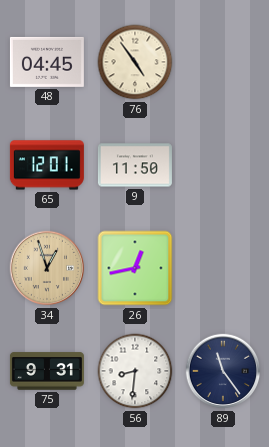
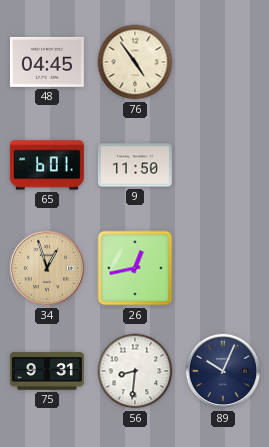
65: 12:01 -> 6:01 (47, 165)
89: 11:24 -> 10:04 (223, 371)
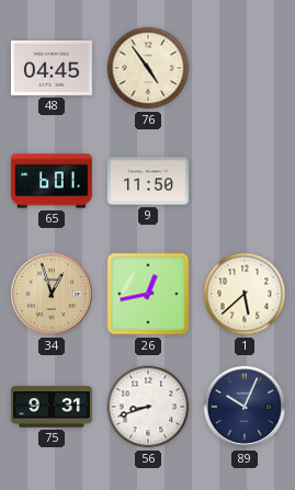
1: none -> 5:38 (245, 294)
56: 8:31 -> 8:42 (148, 407)
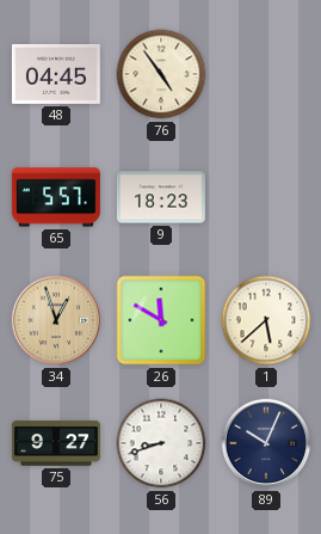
65: 6:01 -> 5:57 (56, 197)
9: 11:50 -> 18:23 (161, 197)
26: 12:43 -> 11:50 (161, 320)
75: 9:31 -> 9:27 (56, 443)
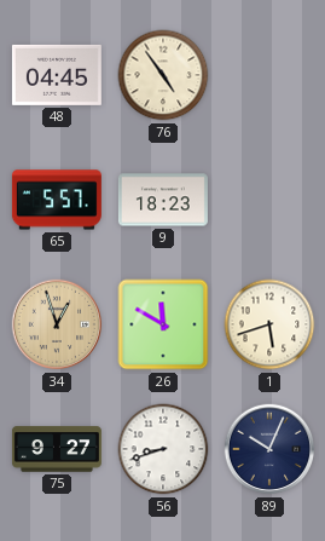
1: 5:38 -> 5:42 (269, 324)
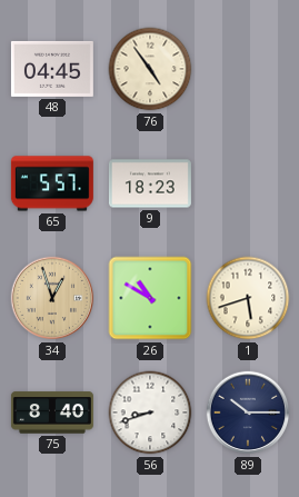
26: 11:50 -> 10:50 (150, 298)
75: 9:27 -> 8:40 (52, 412)
89: 10:04 -> 10:15 (248, 412)
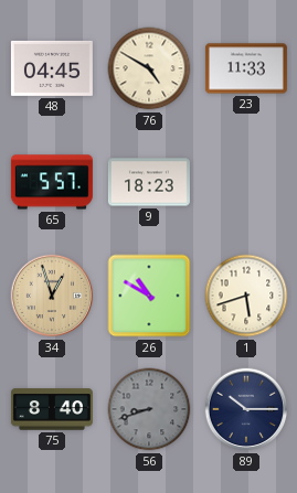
76: 4:54 -> 4:50 (149, 68)
23: none -> 11:33 (246, 68)
56 dial: white -> grey (149, 409)
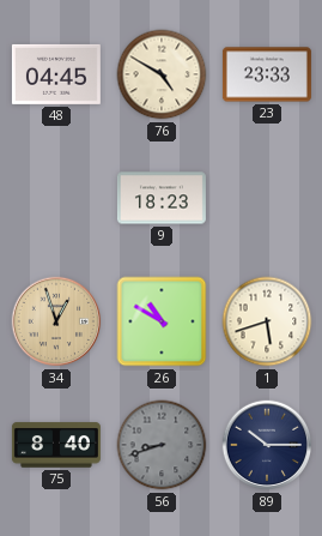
23: 11:33 -> 23:33 (267, 74)
65: 5:57 -> none (52, 182)
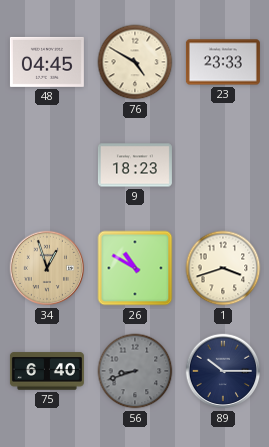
1: 5:42 -> 3:42 (223, 268)
75: 8:40 -> 6:40 (47, 371)
